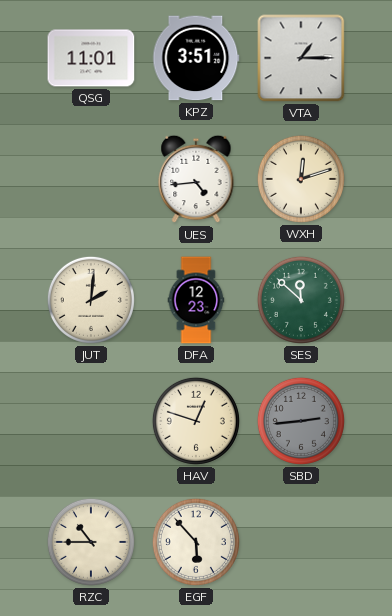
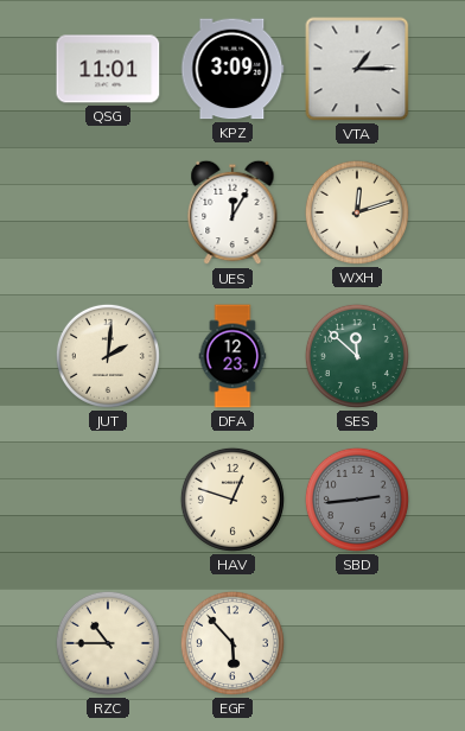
KPZ: 3:51 -> 3:09 (232, 69)
UES: 4:44 -> 12:05 (232, 212)
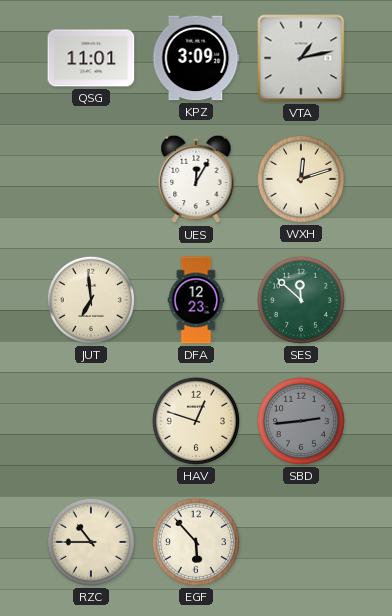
VTA: 1:15 -> 1:13 (301, 58)
JUT: 2:01 -> 6:59 (91, 300)
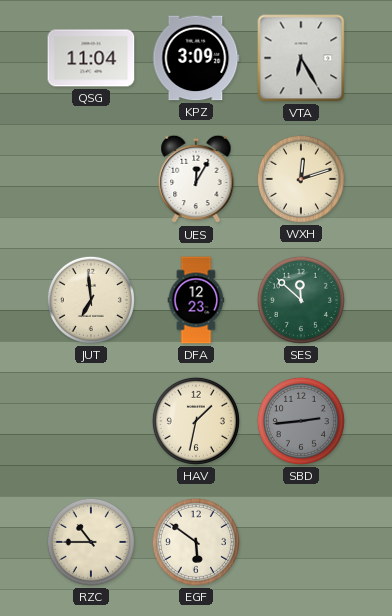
QSG: 11:01 -> 11:04 (91, 58)
VTA: 1:13 -> 6:25 (301, 58)
HAV: 12:48 -> 1:32 (196, 421)
EGF: 5:53 -> 5:51 (196, 542)
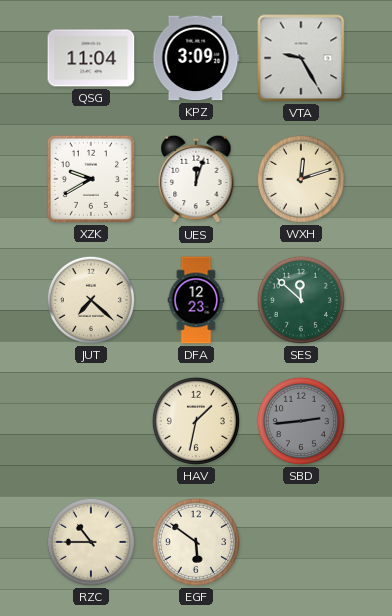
VTA: 6:25 -> 9:25 (301, 58)
XZK: none -> 9:40 (91, 179)
UES: 12:05 -> 12:03 (196, 179)
JUT: 6:59 -> 7:22 (91, 300)
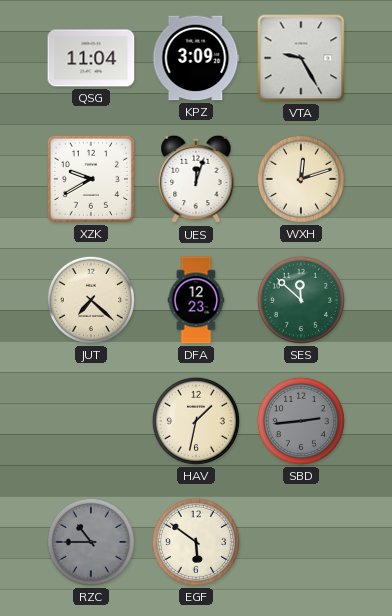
RZC dial: cream -> grey (91, 542)
